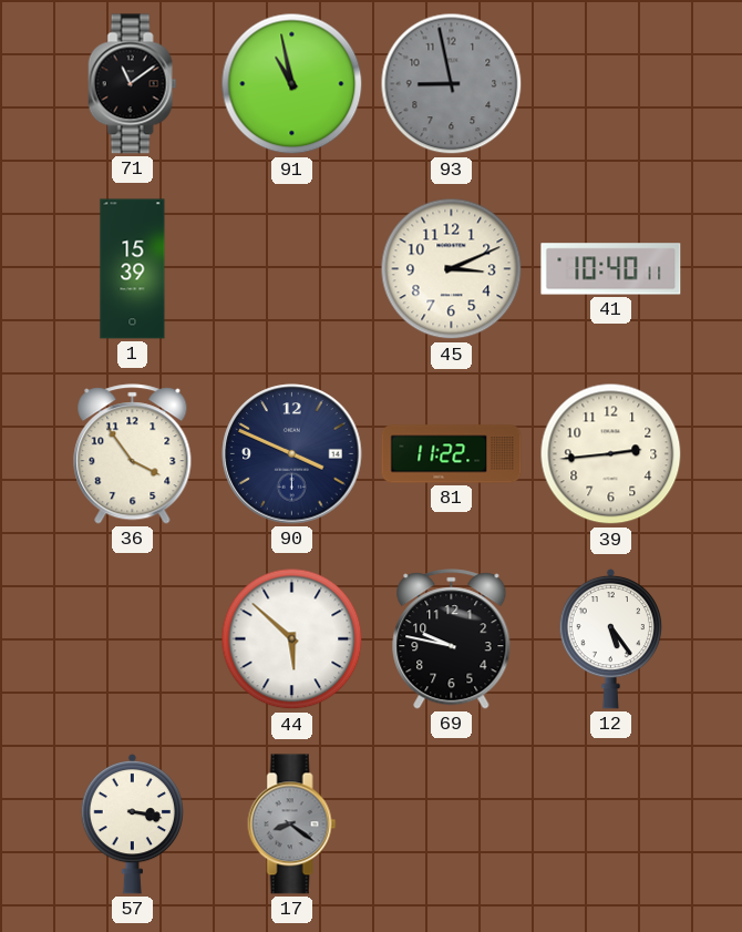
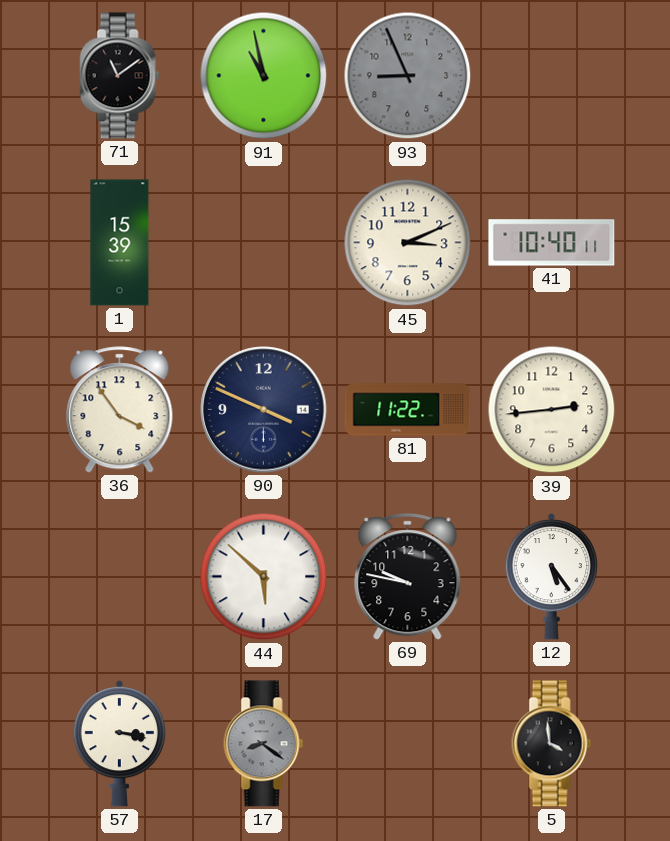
93: 8:58 -> 8:56 (408, 76)
5: none -> 3:59 (552, 744)
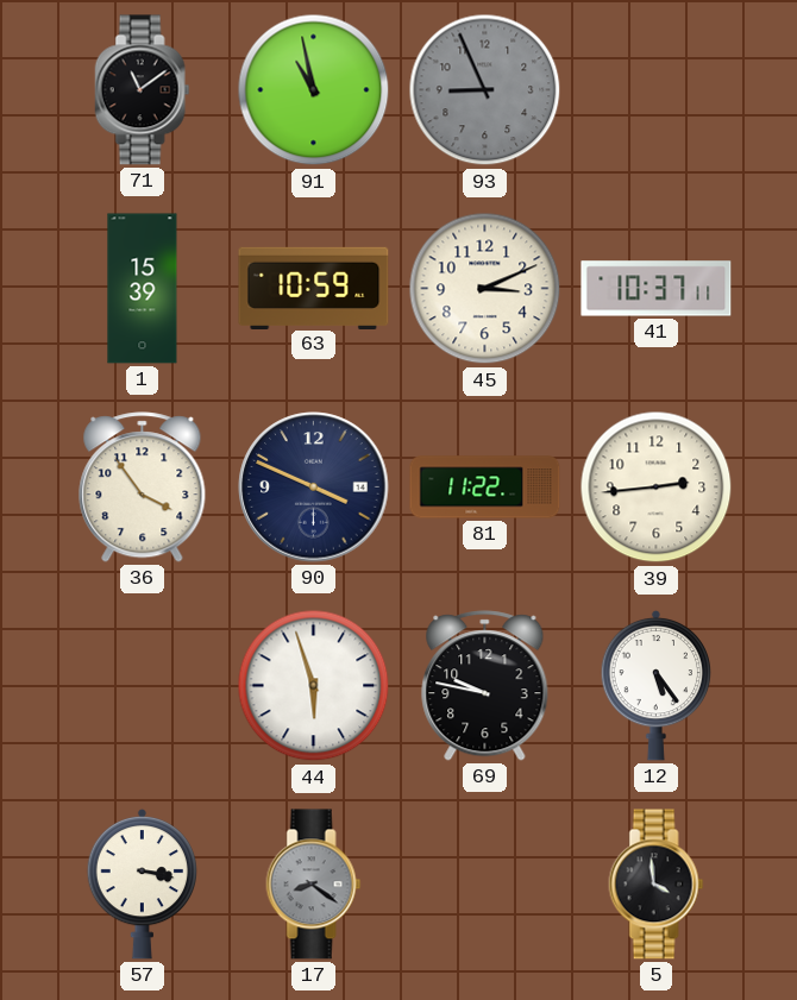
63: none -> 10:59 (314, 288)
41: 10:40 -> 10:37 (657, 289)
44: 5:52 -> 5:57 (314, 686)
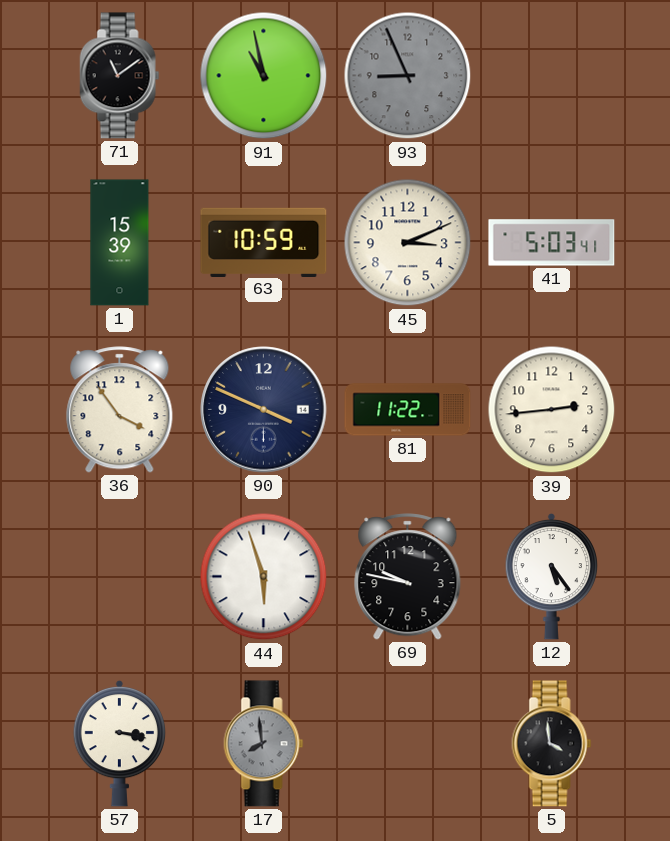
41: 10:37 -> 5:03 (552, 243)
17: 8:21 -> 7:59 (264, 744)
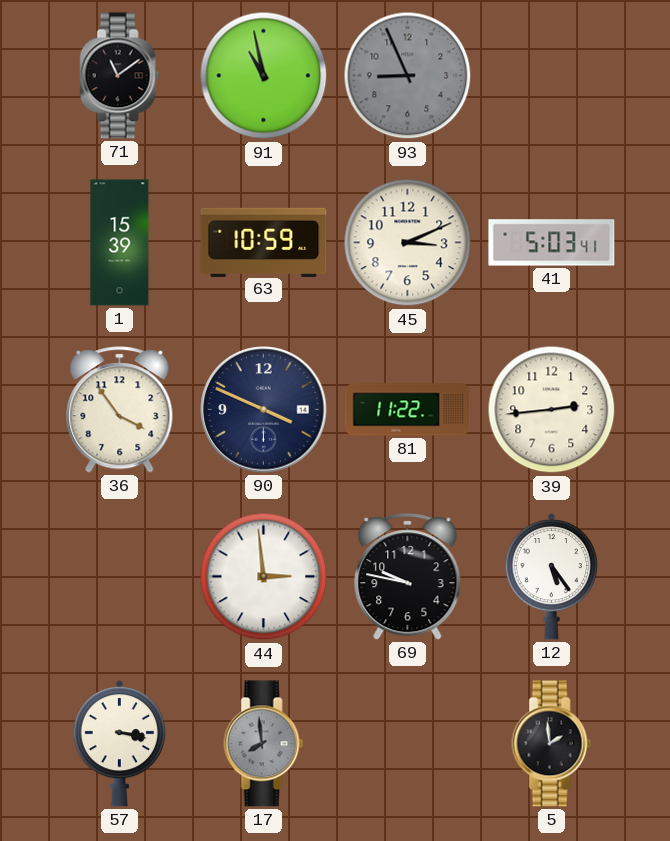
44: 5:57 -> 2:59 (264, 577)
5: 3:59 -> 1:59 (552, 744)
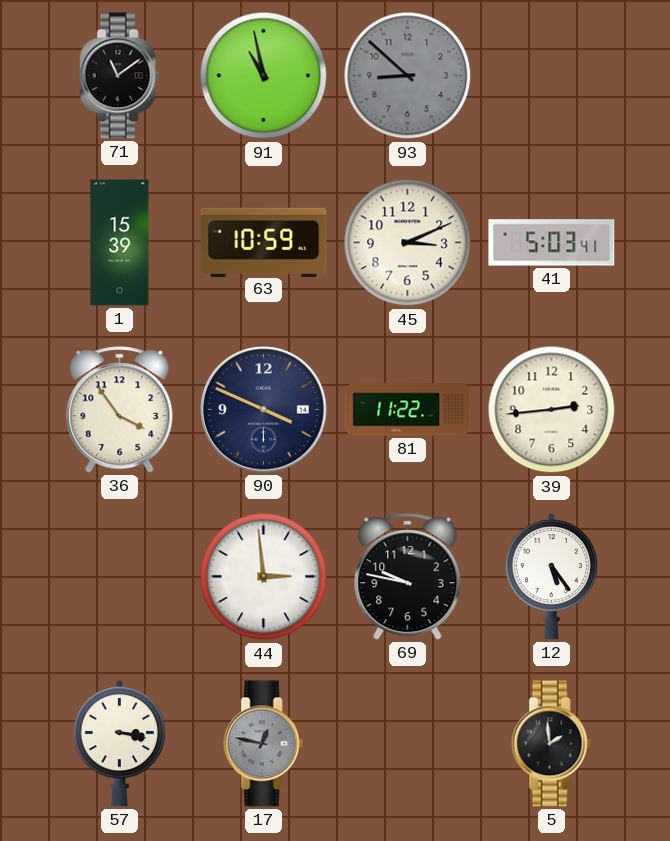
93: 8:56 -> 8:52 (408, 76)
17: 7:59 -> 12:47 (264, 744)
